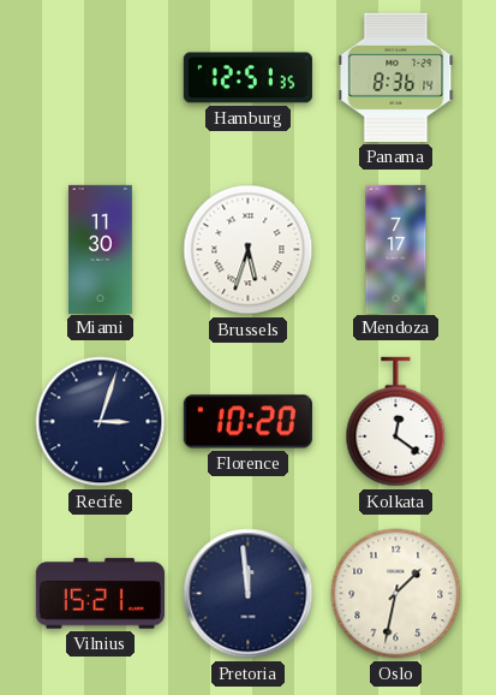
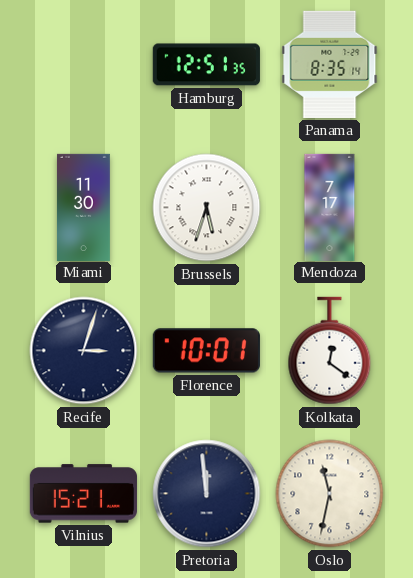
Panama: 8:36 -> 8:35 (330, 64)
Florence: 10:20 -> 10:01 (206, 351)
Oslo: 1:32 -> 11:32 (330, 494)
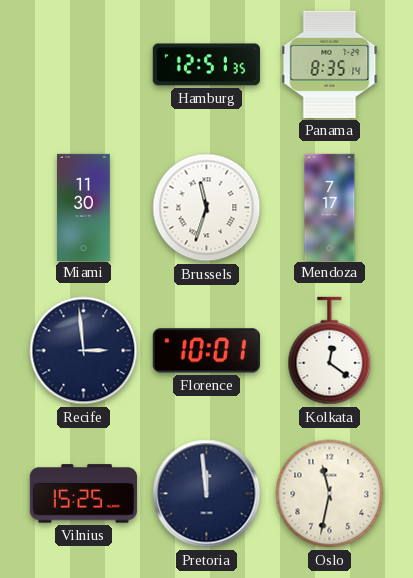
Brussels: 5:33 -> 11:33 (207, 208)
Recife: 3:03 -> 2:59 (84, 351)
Vilnius: 15:21 -> 15:25 (83, 494)
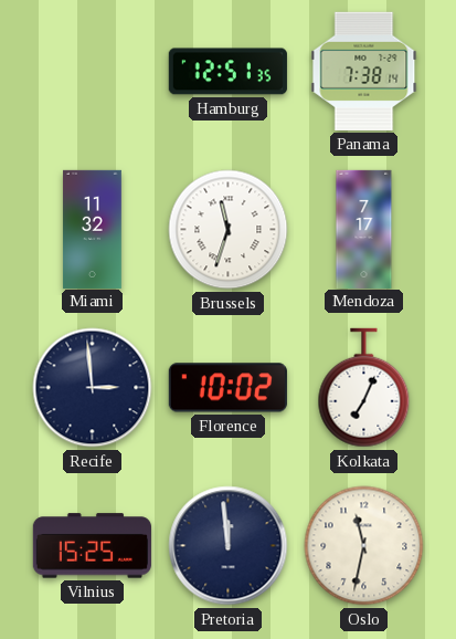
Panama: 8:35 -> 7:38 (364, 71)
Miami: 11:30 -> 11:32 (92, 229)
Florence: 10:01 -> 10:02 (227, 388)
Kolkata: 12:21 -> 7:04 (364, 388)
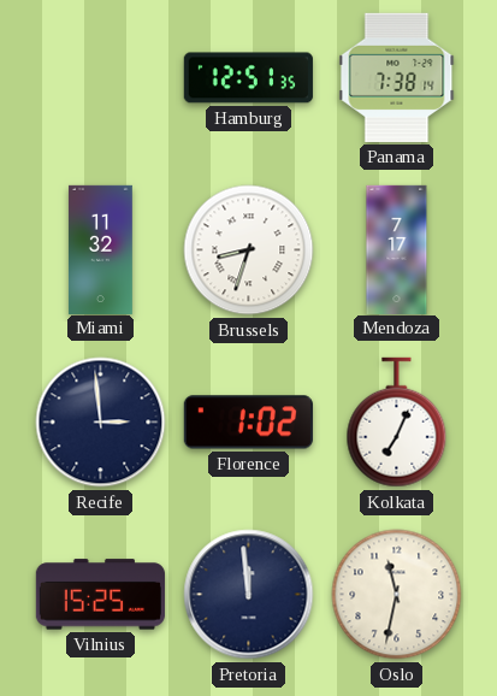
Brussels: 11:33 -> 8:33 (249, 250)
Florence: 10:02 -> 1:02 (248, 423)
